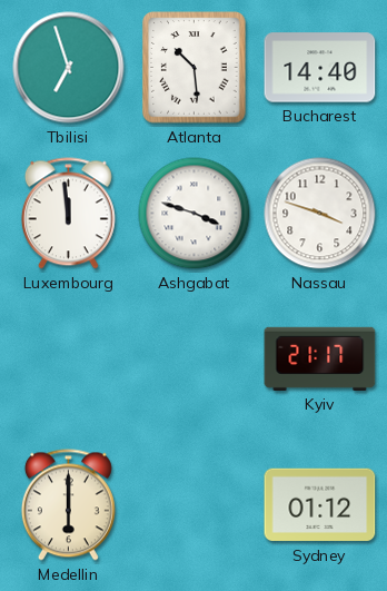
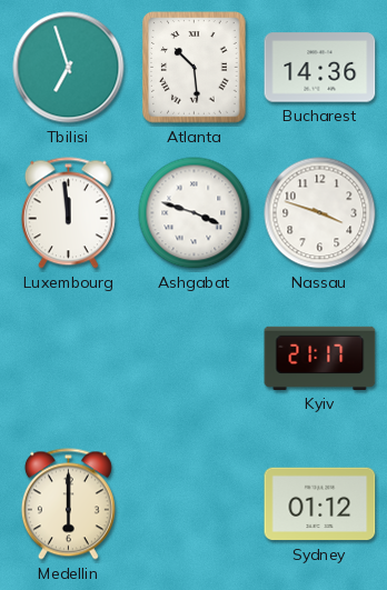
Bucharest: 14:40 -> 14:36 (320, 68)
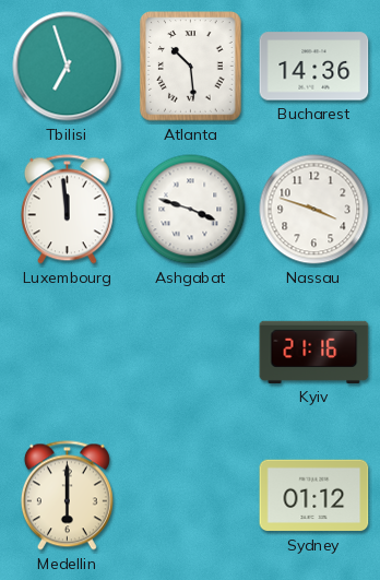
Kyiv: 21:17 -> 21:16 (314, 352)
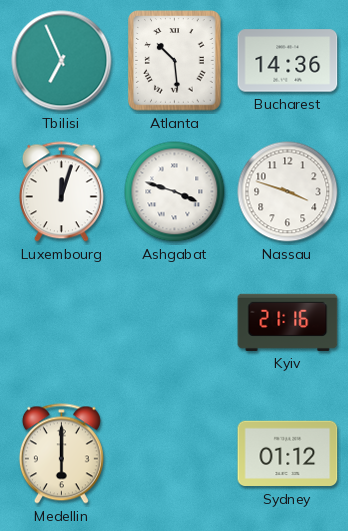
Tbilisi: 6:57 -> 6:56 (62, 61)
Luxembourg: 11:59 -> 12:03 (61, 192)
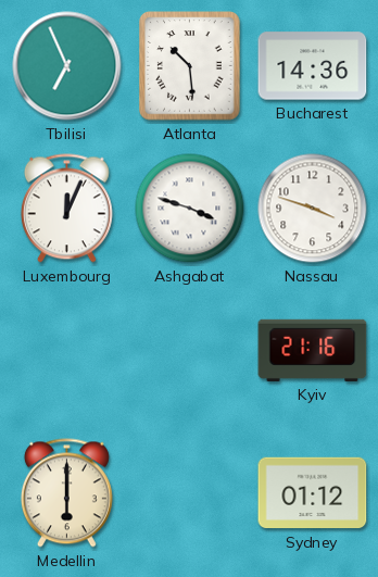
Luxembourg: 12:03 -> 12:04 (66, 209)
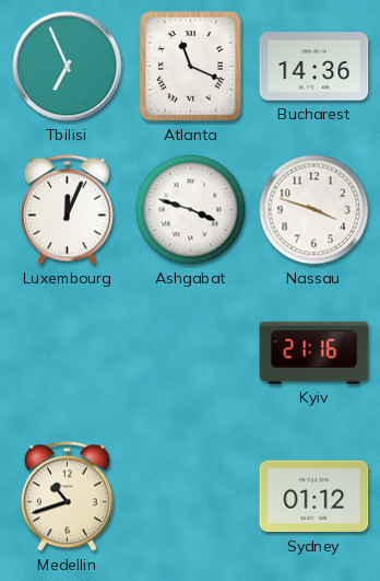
Atlanta: 10:29 -> 11:19 (191, 67)
Medellin: 6:00 -> 10:42 (67, 497)
